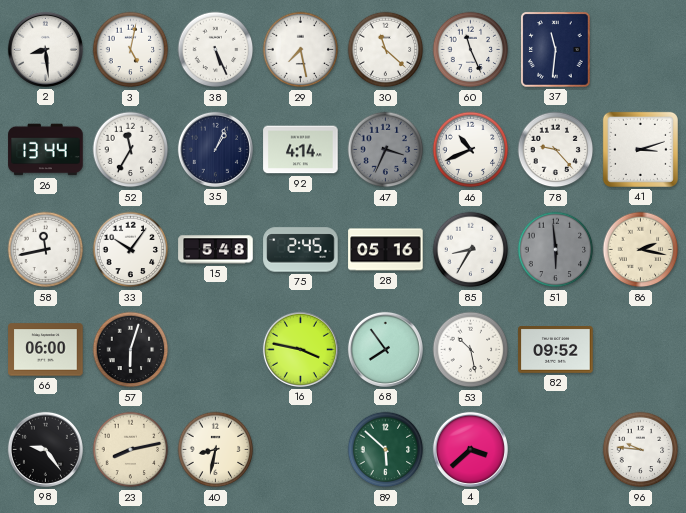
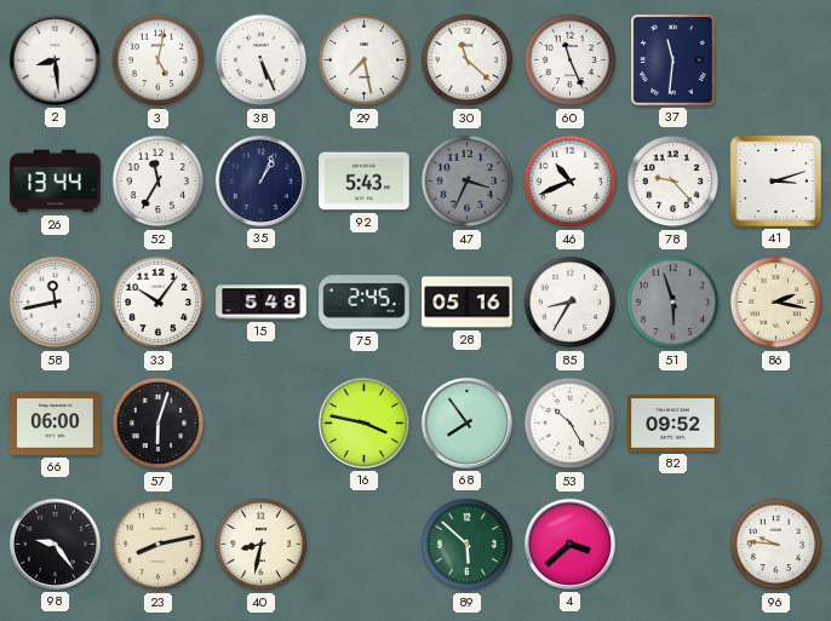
92: 4:14 -> 5:43 (365, 182)
51: 5:59 -> 5:57 (674, 303)
53: 10:28 -> 10:25 (571, 424)
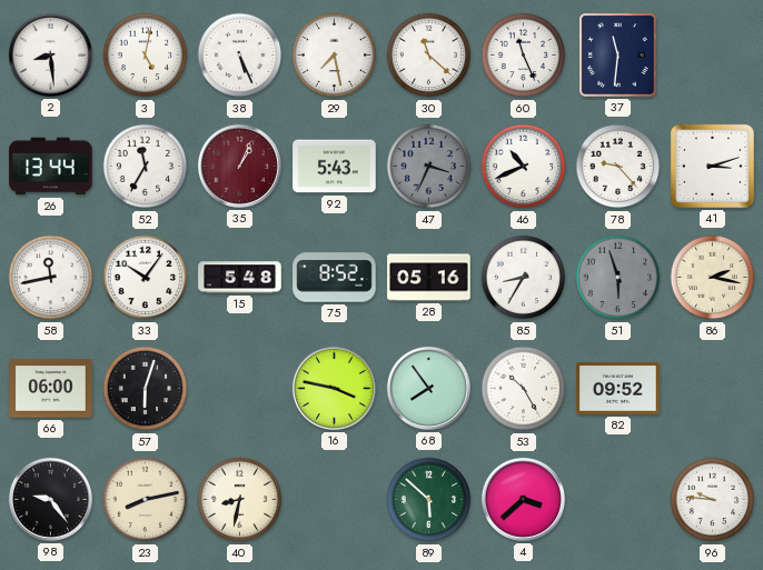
35 dial: navy -> burgundy (239, 166)
75: 2:45 -> 8:52 (335, 278)
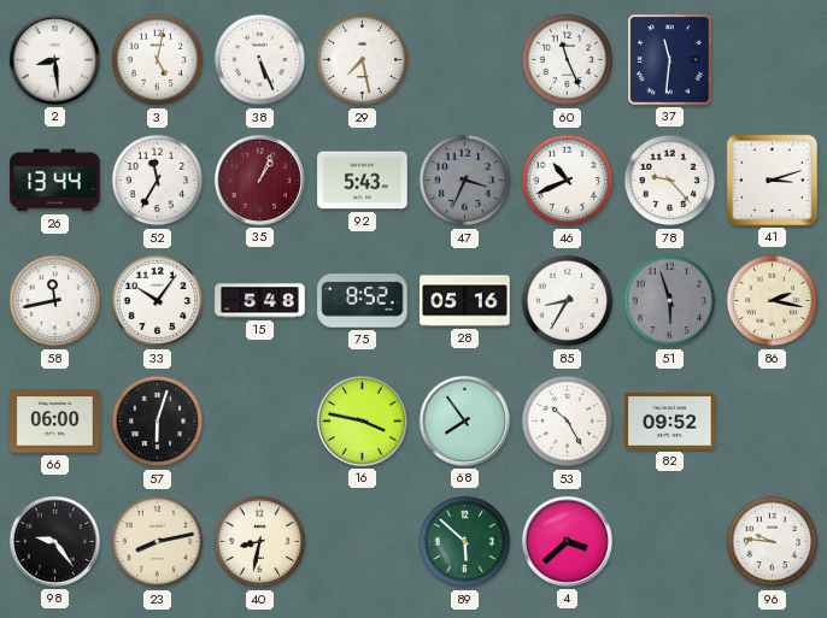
30: 11:22 -> none (429, 56)
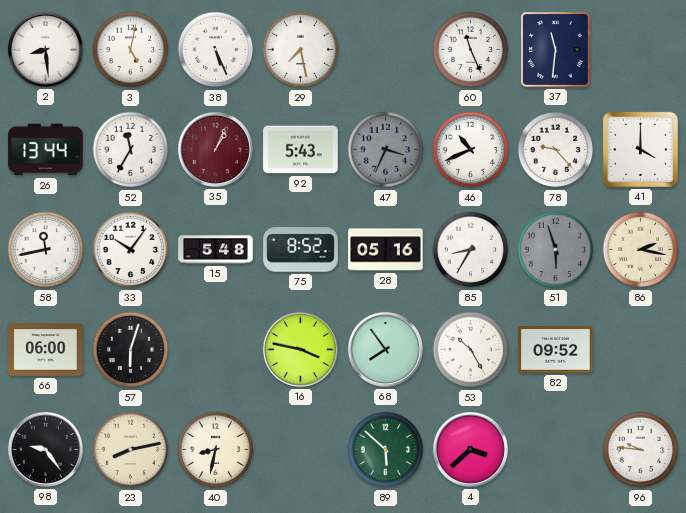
41: 3:12 -> 4:00 (640, 149)
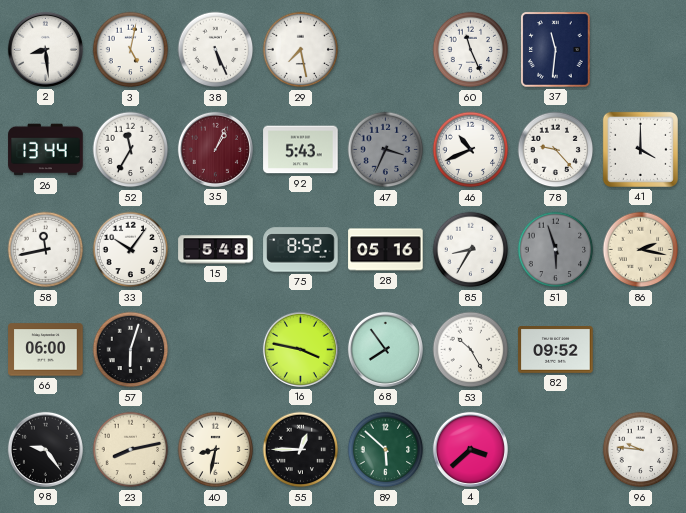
55: none -> 12:45 (301, 450)
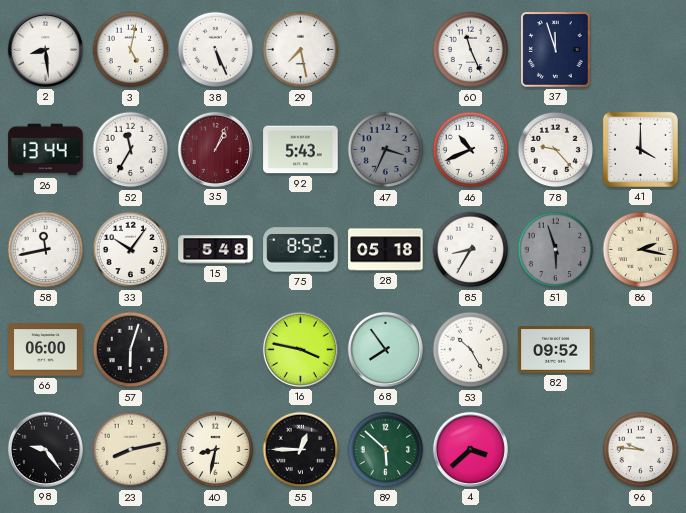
37: 11:31 -> 11:57 (556, 50)
28: 05:16 -> 05:18 (386, 250)
